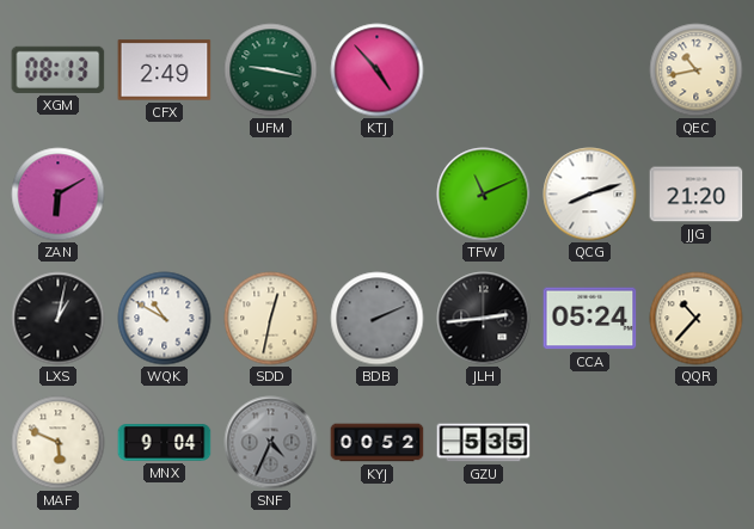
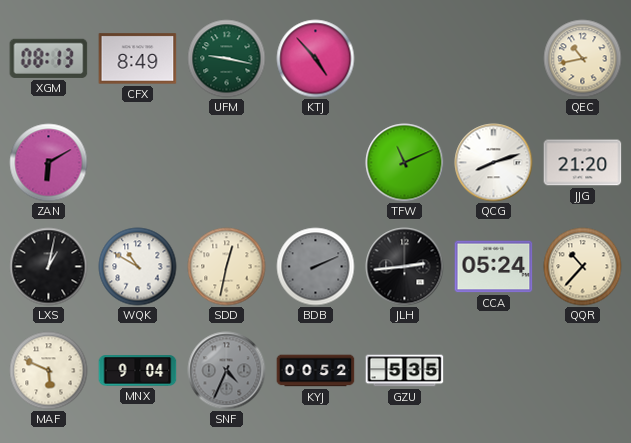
CFX: 2:49 -> 8:49 (138, 59)
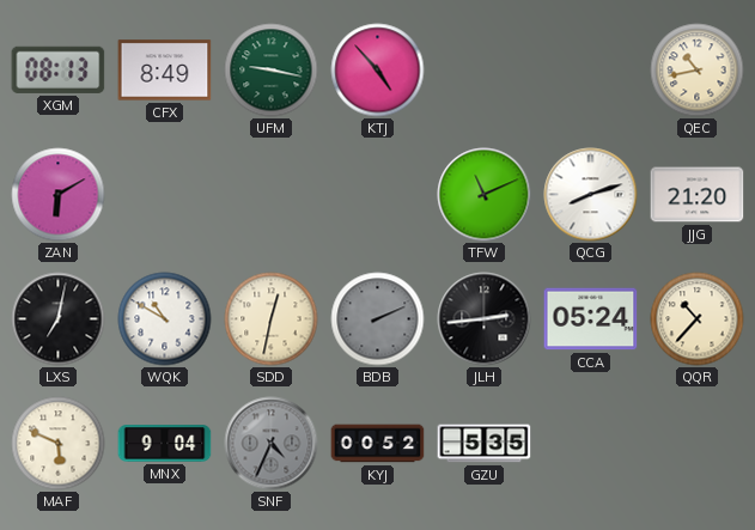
LXS: 1:02 -> 7:02 (59, 319)
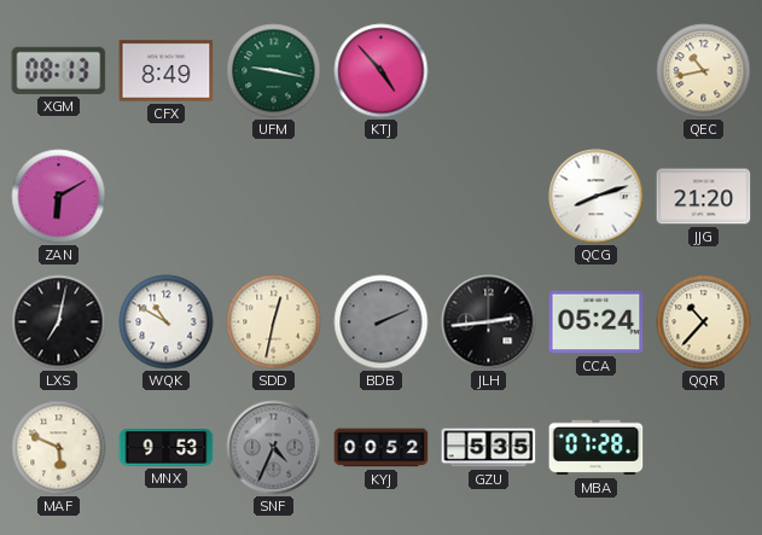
TFW: 11:11 -> none (485, 195)
MNX: 9:04 -> 9:53 (167, 448)
MBA: none -> 07:28 (597, 448)
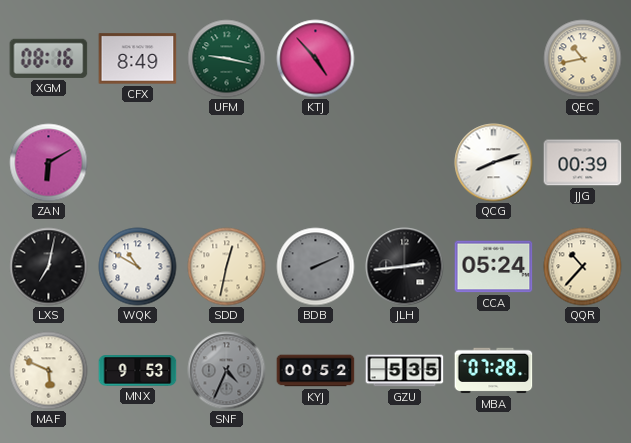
XGM: 08:13 -> 08:16 (49, 58)
JJG: 21:20 -> 00:39 (583, 163)
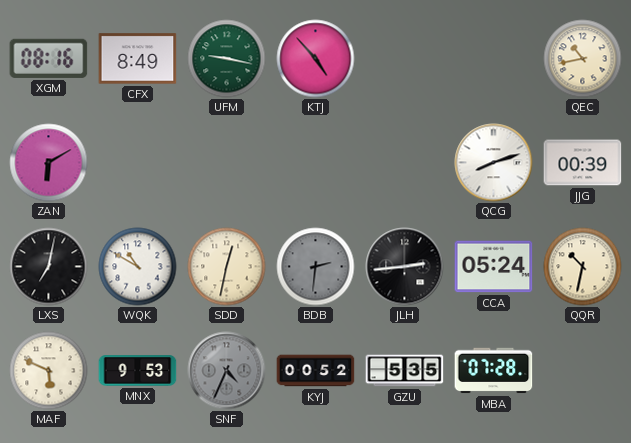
BDB: 2:11 -> 2:31 (316, 267)
QQR: 10:37 -> 10:32 (583, 267)
